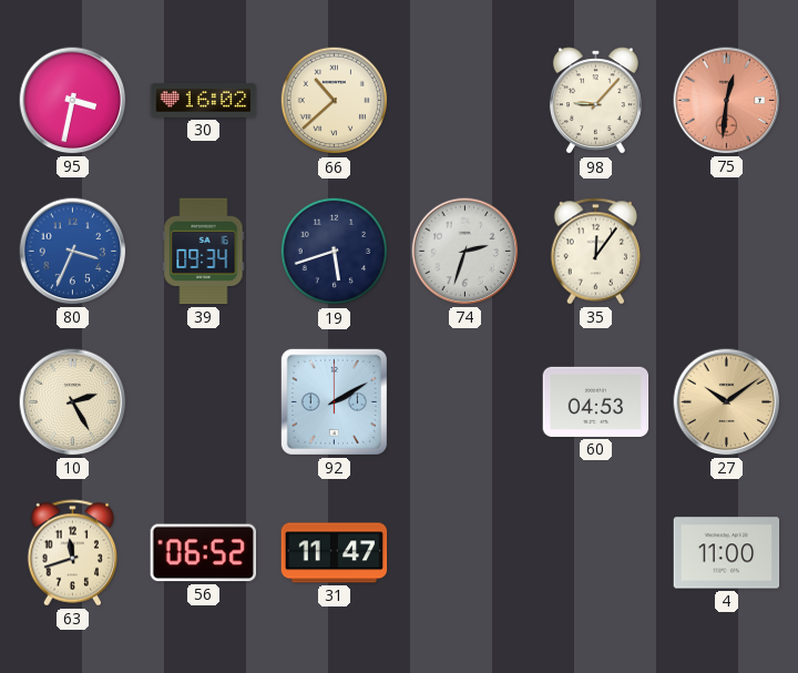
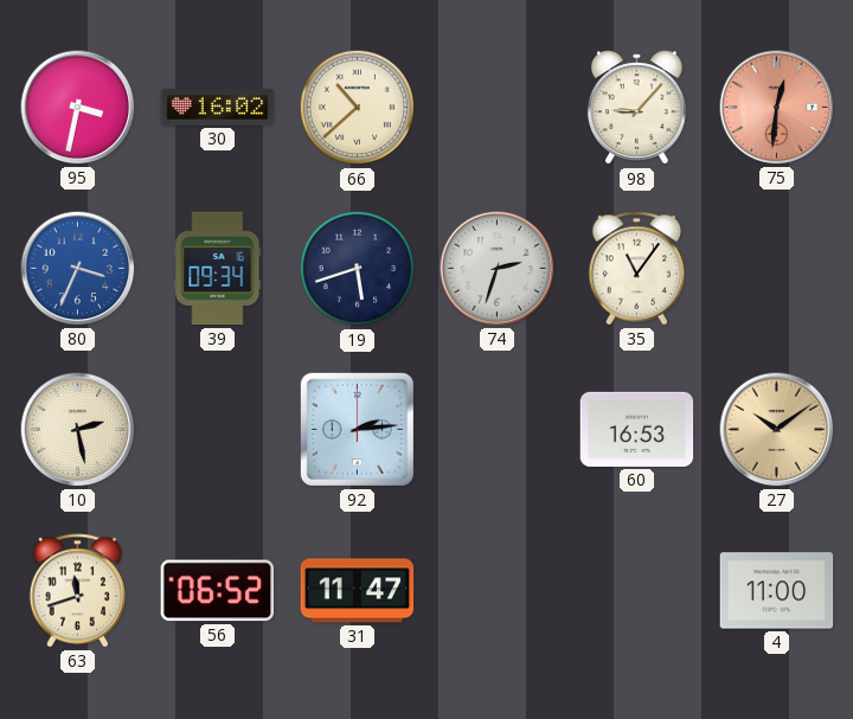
35: 12:06 -> 11:06 (637, 269)
10: 2:25 -> 2:28 (78, 430)
92: 2:10 -> 2:14 (357, 429)
60: 04:53 -> 16:53 (637, 429)
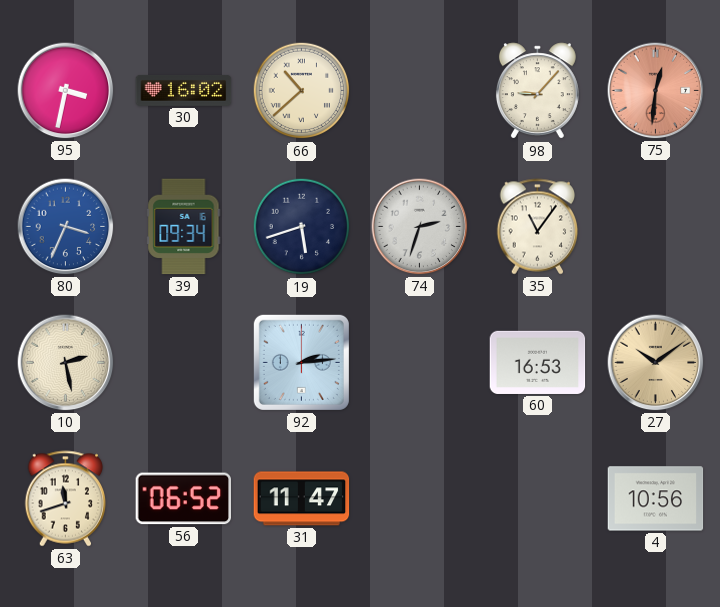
4: 11:00 -> 10:56 (656, 499)
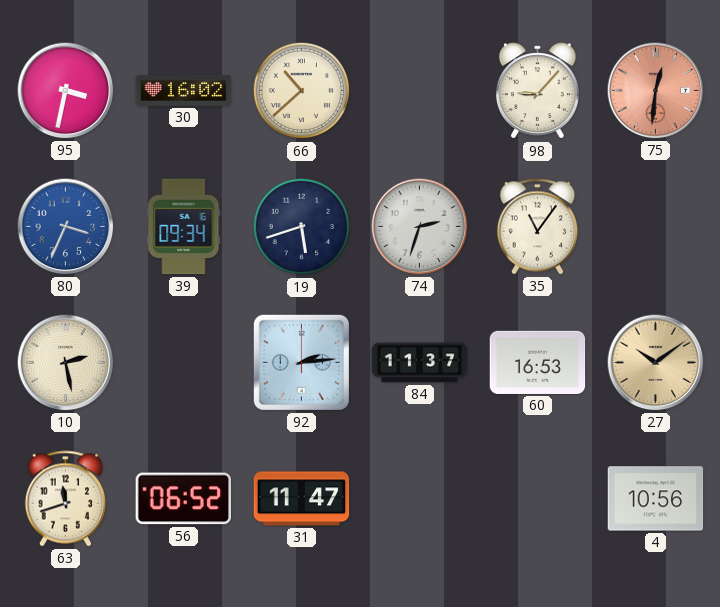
84: none -> 11:37 (420, 363)
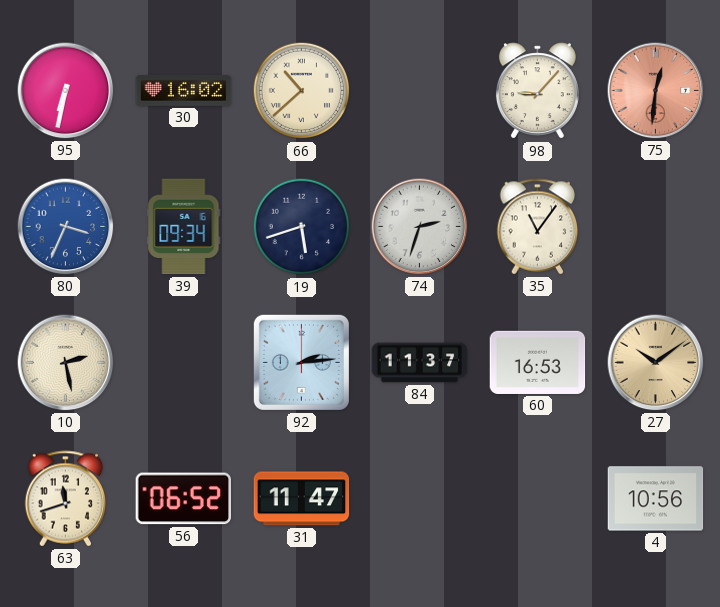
95: 3:32 -> 6:32 (66, 91)
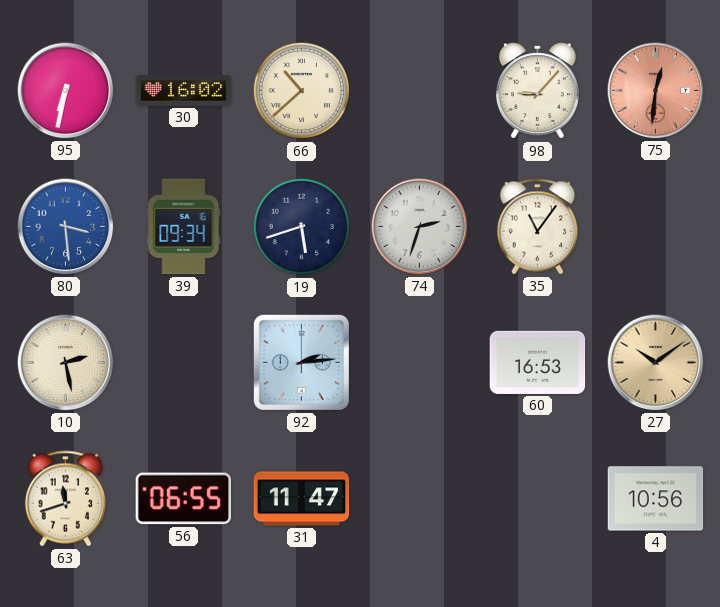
80: 3:34 -> 3:29 (66, 227)
84: 11:37 -> none (420, 363)
56: 06:52 -> 06:55 (184, 499)
